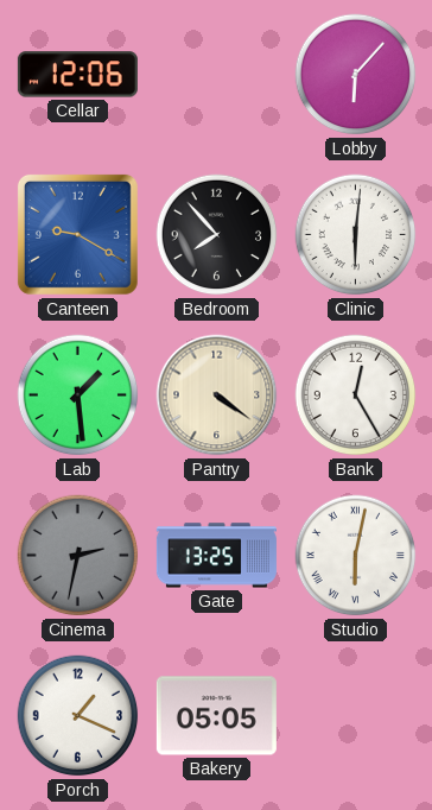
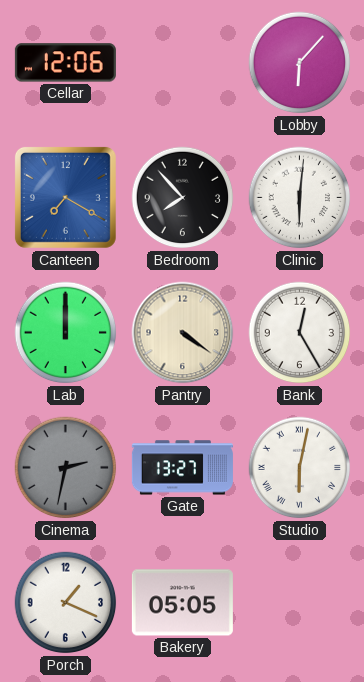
Canteen: 9:20 -> 7:20 (65, 197)
Lab: 1:29 -> 12:00 (66, 333)
Gate: 13:25 -> 13:27 (182, 468)
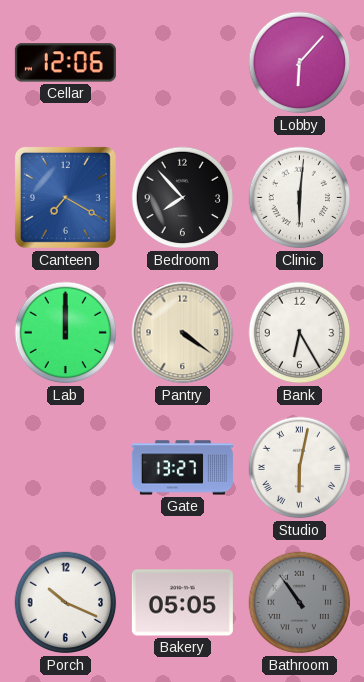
Bank: 12:25 -> 6:25 (300, 333)
Cinema: 2:32 -> none (66, 468)
Porch: 1:19 -> 10:19 (66, 603)
Bathroom: none -> 10:54 (300, 603)
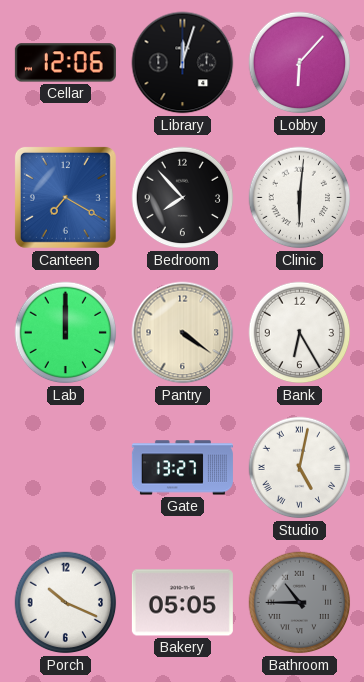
Library: none -> 12:03 (183, 63)
Studio: 6:02 -> 5:02 (300, 468)
Bathroom: 10:54 -> 10:45 (300, 603)
